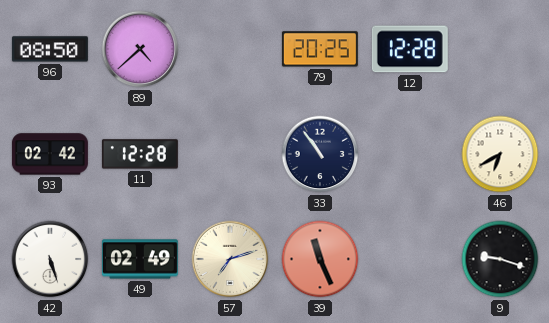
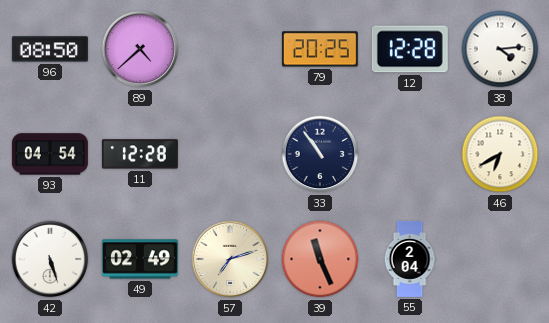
38: none -> 4:14 (500, 49)
93: 02:42 -> 04:54 (50, 154)
55: none -> 2:04 (410, 259)
9: 9:18 -> none (500, 259)
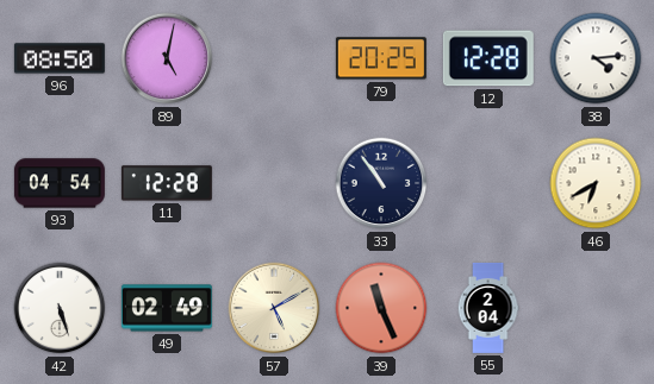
89: 4:38 -> 5:02 (167, 58)
57: 7:12 -> 5:10 (274, 308)
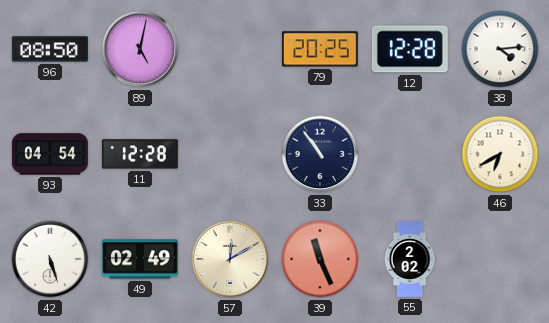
57: 5:10 -> 12:10 (230, 259)
55: 2:04 -> 2:02 (410, 259)
